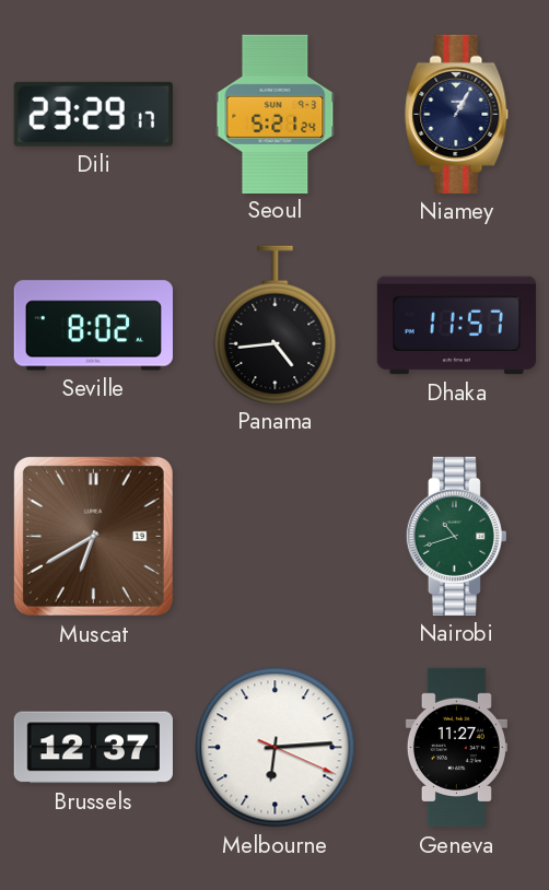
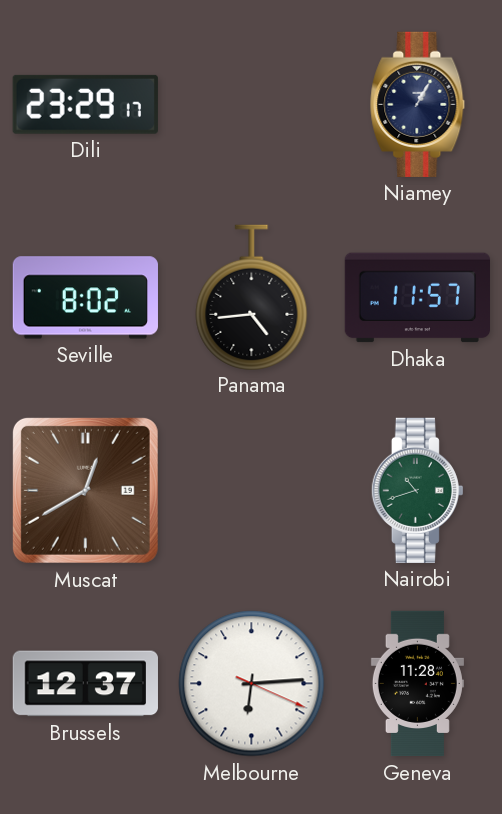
Seoul: 5:21 -> none (276, 114)
Muscat: 6:40 -> 12:40 (85, 490)
Geneva: 11:27 -> 11:28 (417, 684)
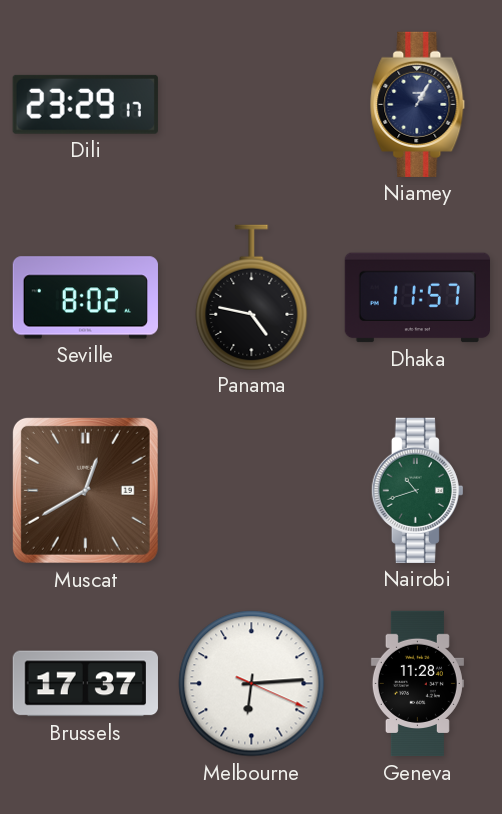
Panama: 4:44 -> 4:47 (252, 297)
Brussels: 12:37 -> 17:37 (85, 684)
